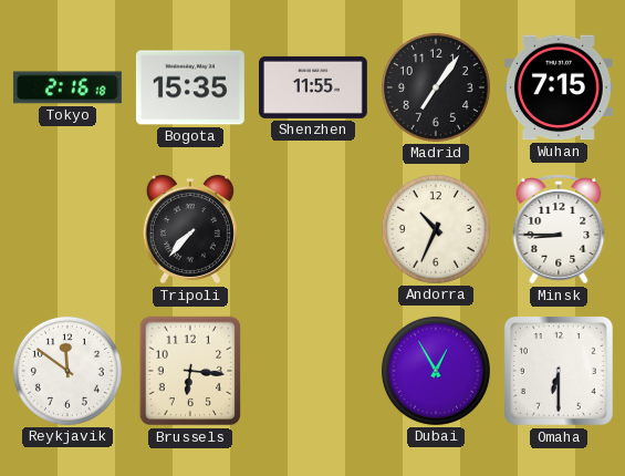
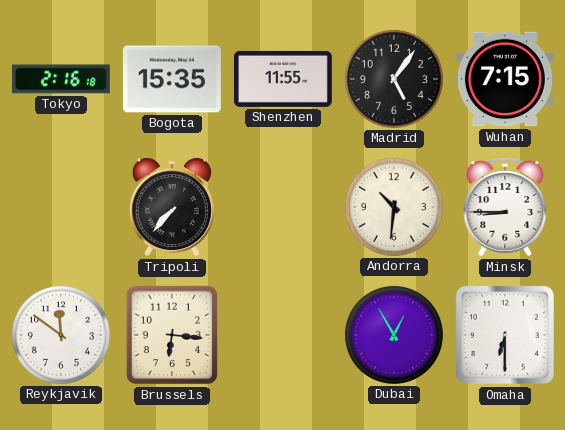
Madrid: 7:06 -> 5:06 (394, 79)
Andorra: 10:34 -> 10:31 (394, 207)
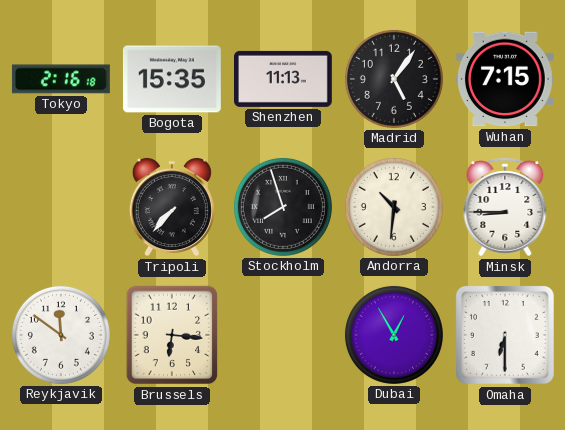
Shenzhen: 11:55 -> 11:13 (283, 79)
Stockholm: none -> 7:57 (283, 207)
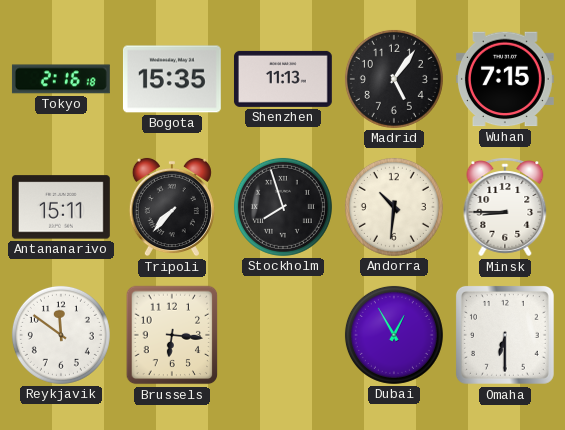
Antananarivo: none -> 15:11 (61, 207)
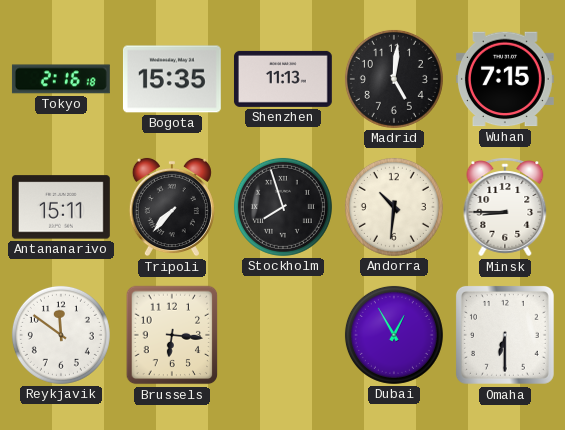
Madrid: 5:06 -> 5:01 (394, 79)
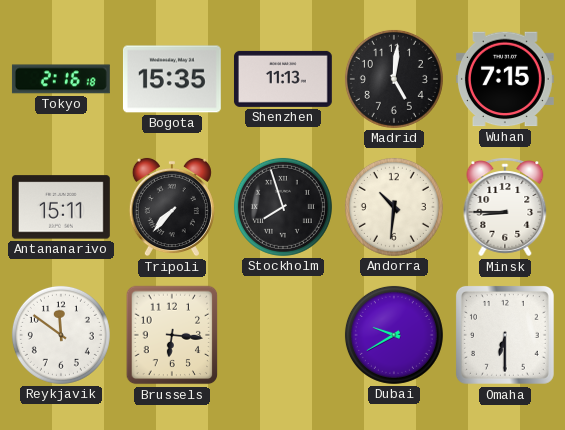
Dubai: 12:55 -> 9:40 (394, 335)
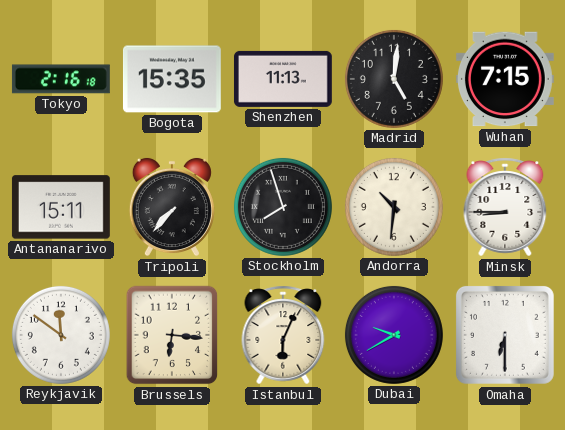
Istanbul: none -> 6:04 (283, 335)
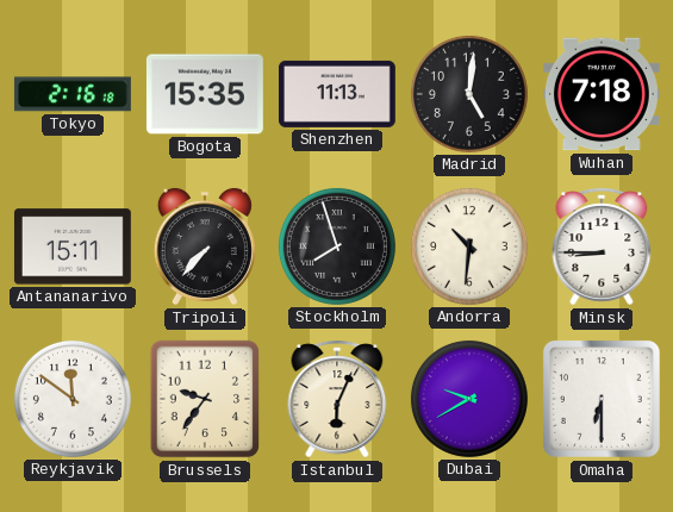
Wuhan: 7:15 -> 7:18 (602, 94)
Brussels: 6:16 -> 9:36 (205, 399)
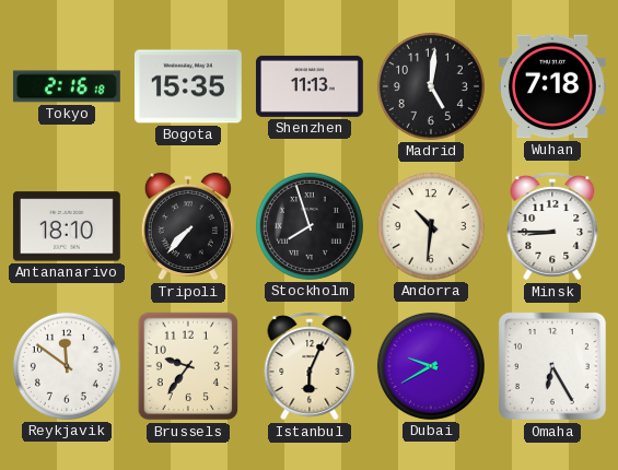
Antananarivo: 15:11 -> 18:10 (67, 226)
Omaha: 6:30 -> 6:25 (552, 366)
